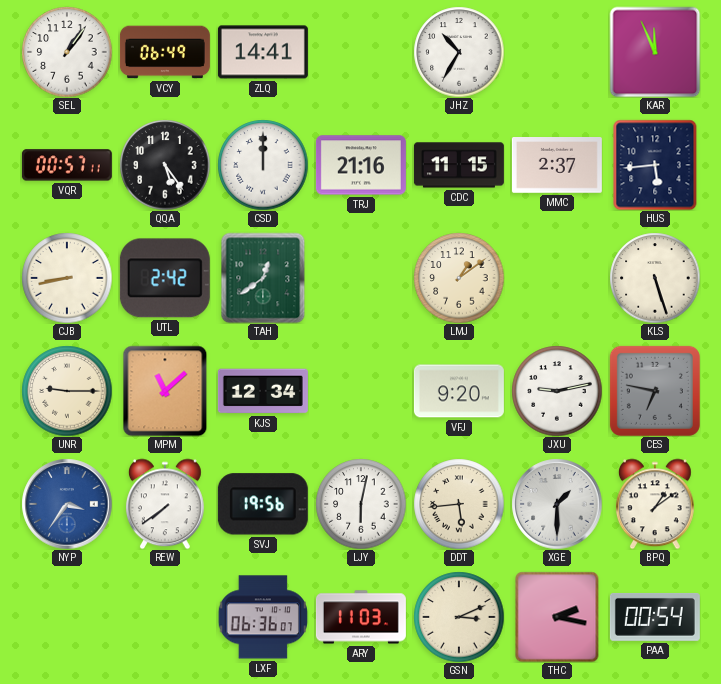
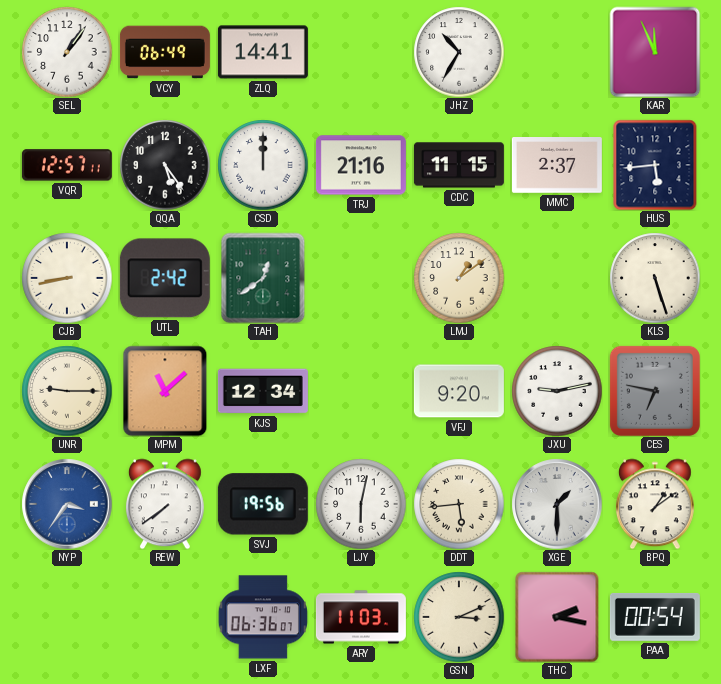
VQR: 00:57 -> 12:57 (67, 165)
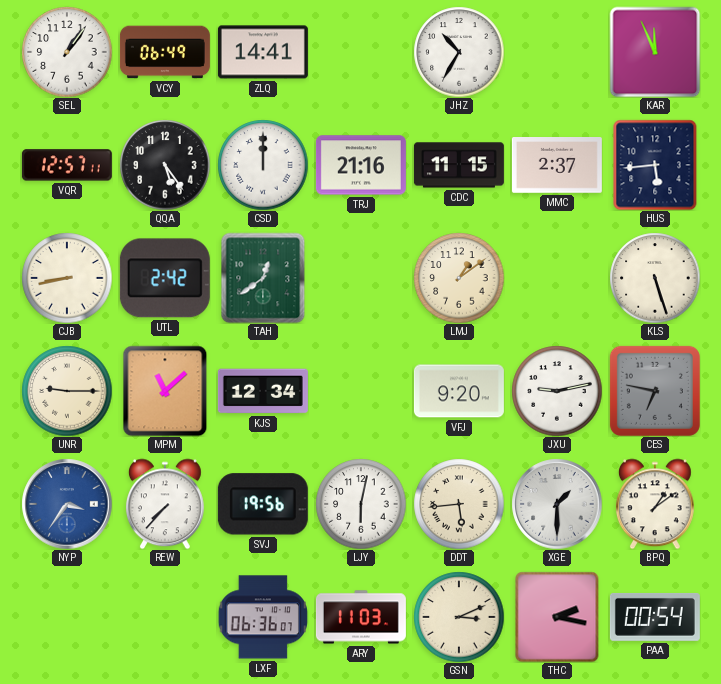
REW: 7:39 -> 7:37 (165, 504)
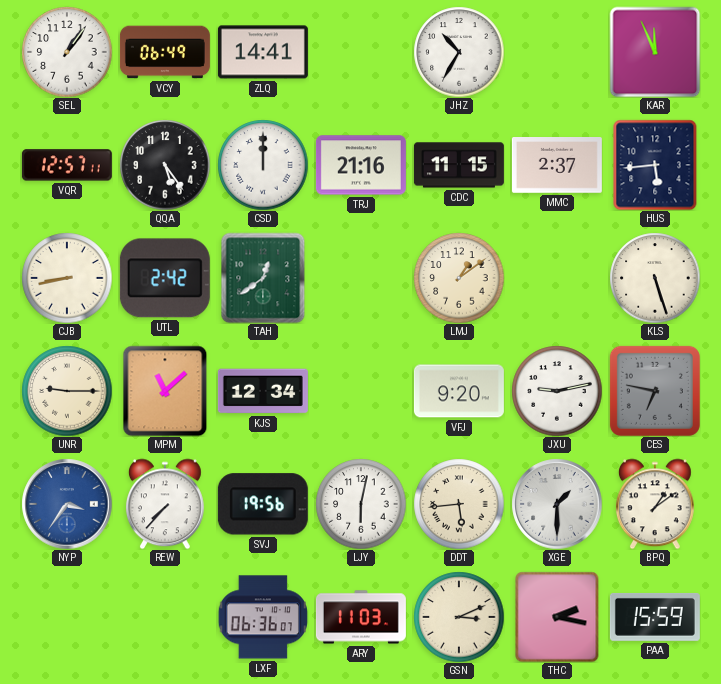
PAA: 00:54 -> 15:59 (655, 617)
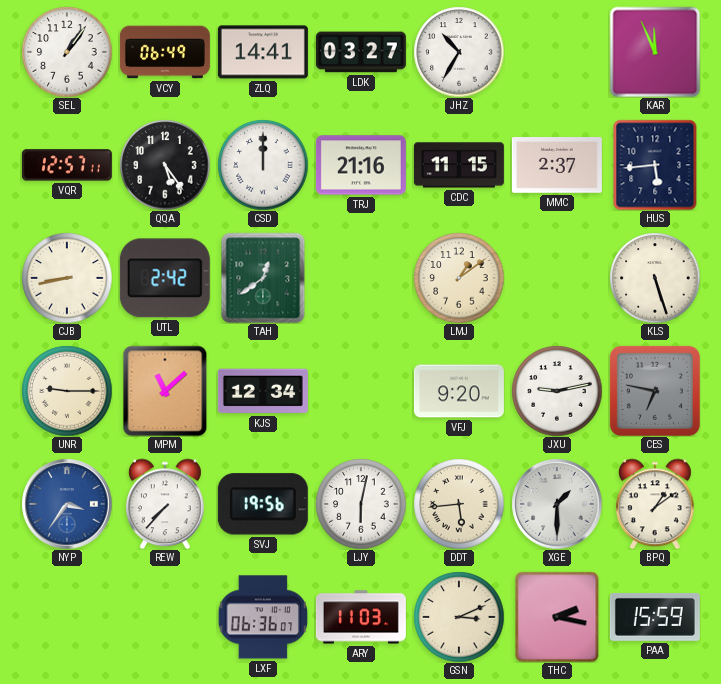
LDK: none -> 03:27 (361, 52)
